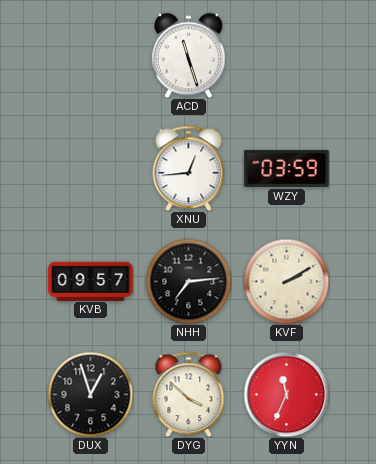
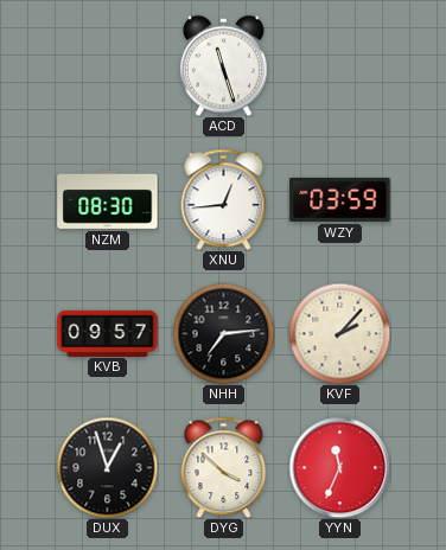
NZM: none -> 08:30 (108, 199)
KVF: 2:10 -> 2:07 (339, 333)
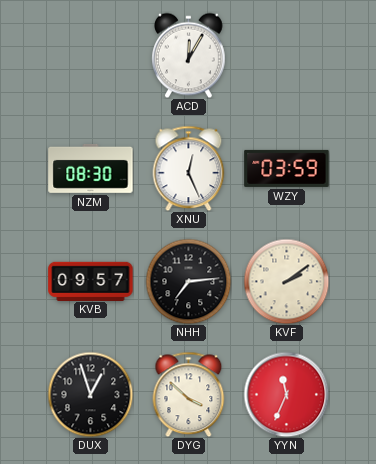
ACD: 11:27 -> 12:05 (189, 55)
XNU: 12:44 -> 12:26 (189, 168)
KVF: 2:07 -> 2:09 (286, 281)
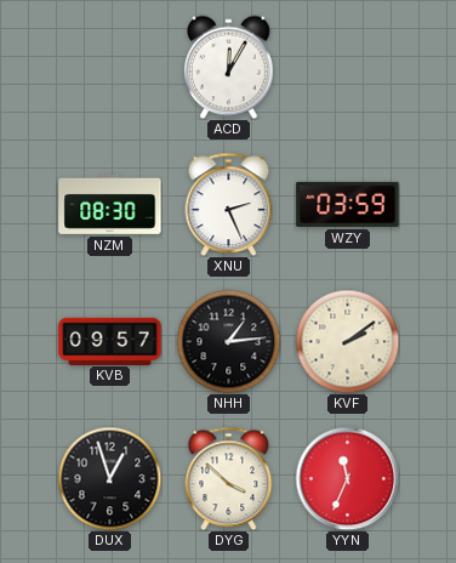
XNU: 12:26 -> 2:26 (229, 204)
NHH: 7:14 -> 1:14 (228, 341)
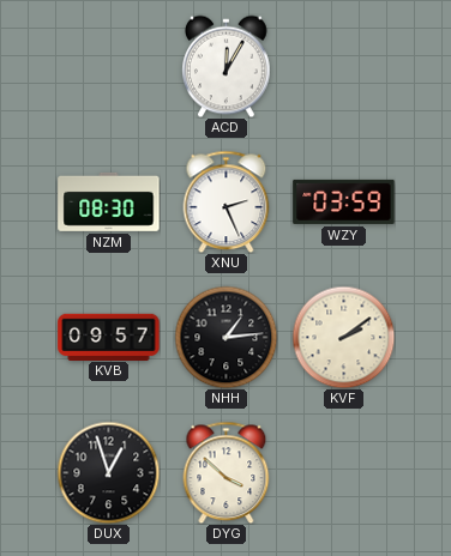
YYN: 11:34 -> none (347, 478)
